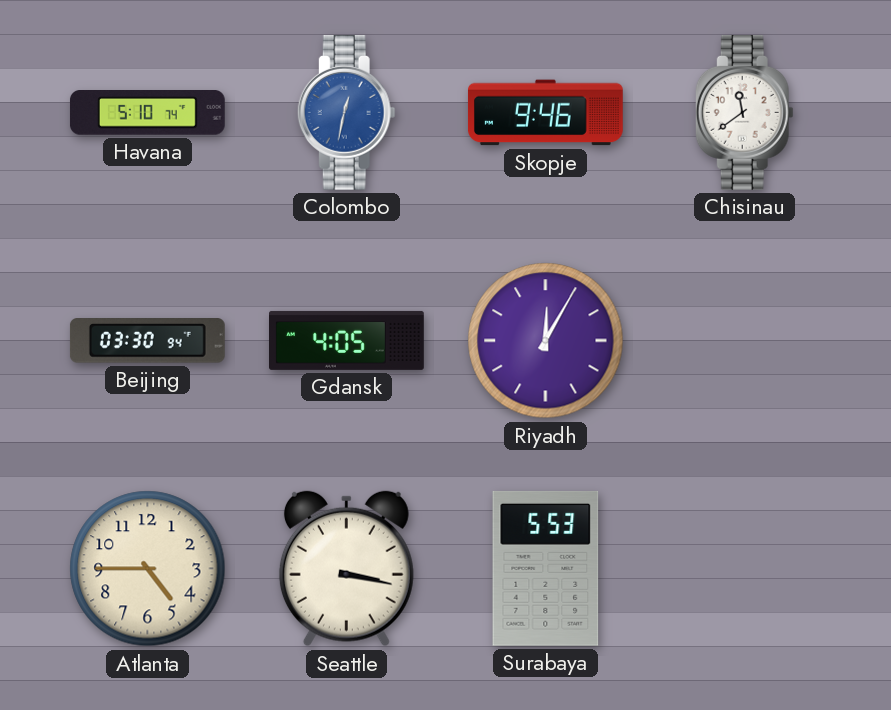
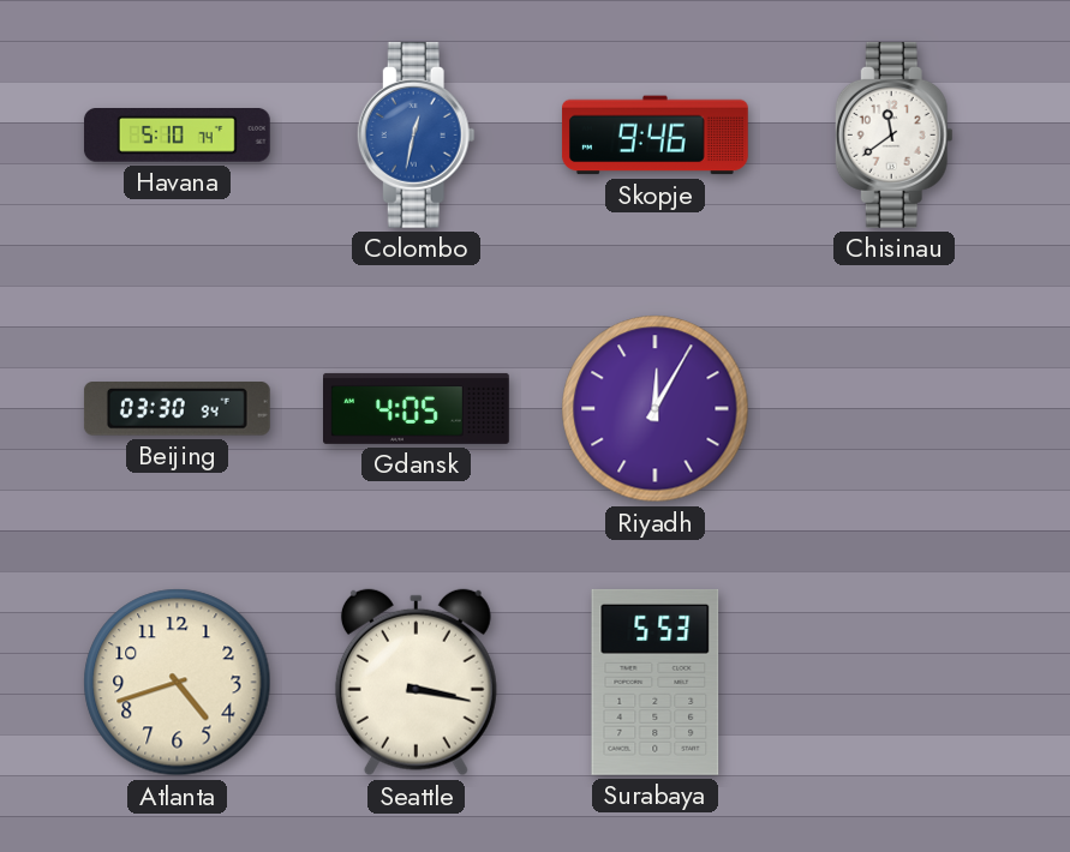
Atlanta: 4:45 -> 4:42 (178, 683)
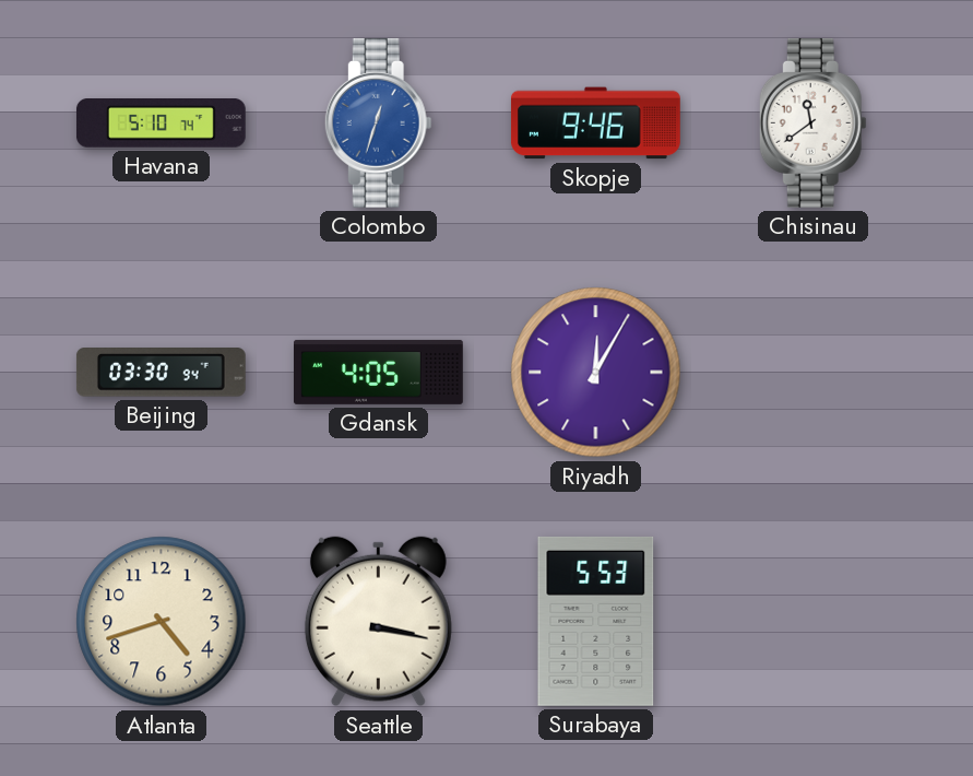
Colombo: 12:32 -> 12:33 (378, 122)
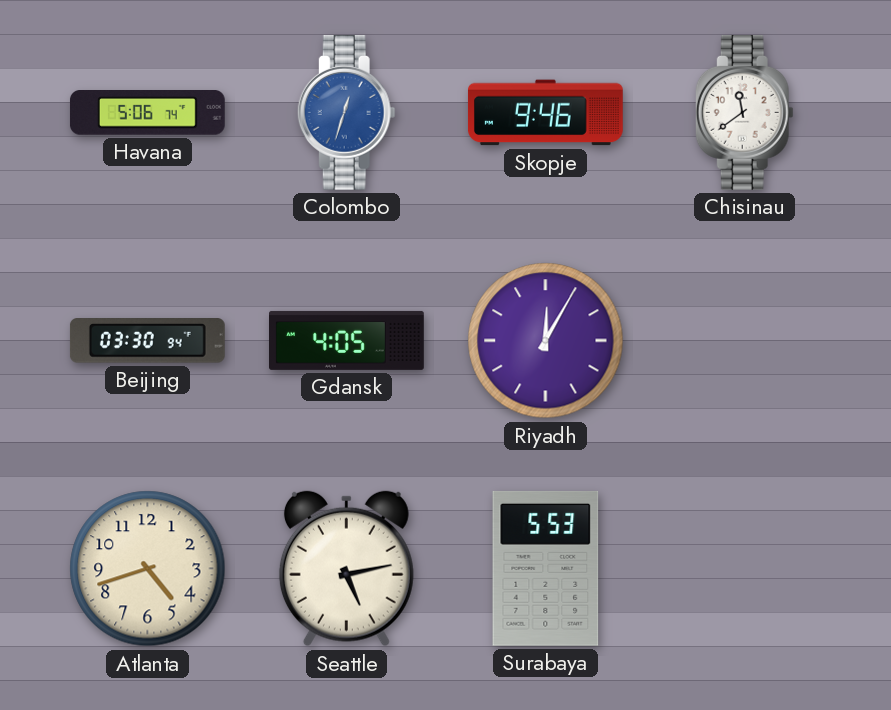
Havana: 5:10 -> 5:06 (147, 113)
Seattle: 3:17 -> 5:13 (346, 569)
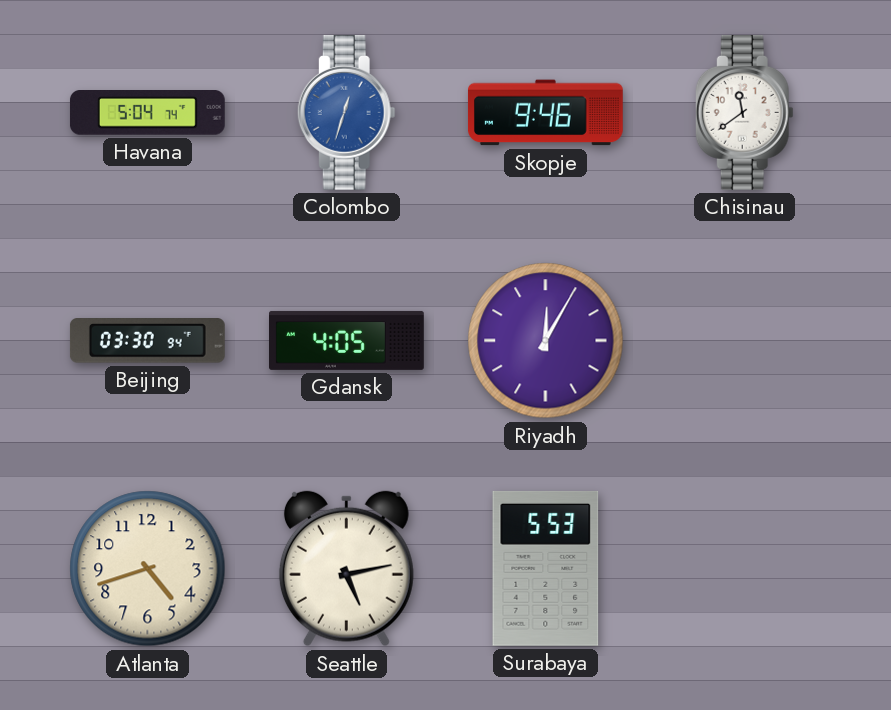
Havana: 5:06 -> 5:04 (147, 113)
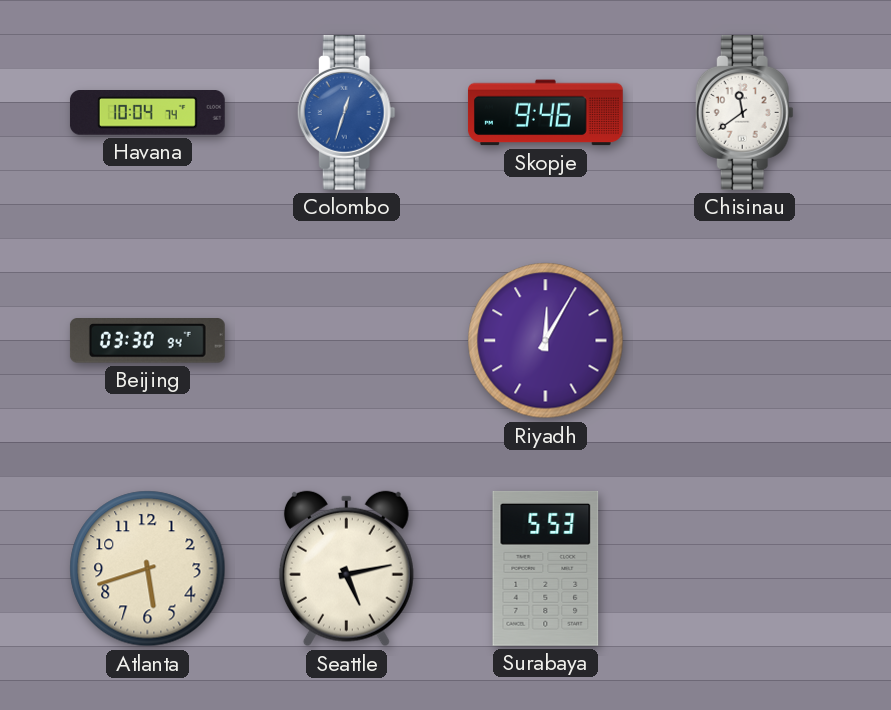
Havana: 5:04 -> 10:04 (147, 113)
Gdansk: 4:05 -> none (347, 340)
Atlanta: 4:42 -> 5:42 (148, 569)
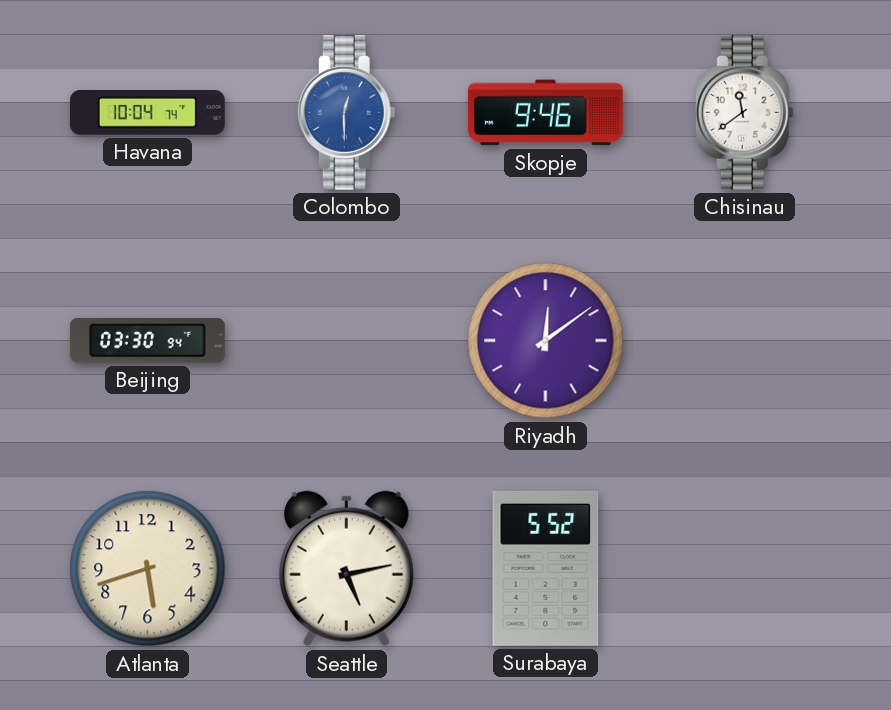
Colombo: 12:33 -> 12:30 (346, 112)
Riyadh: 12:05 -> 12:09 (546, 341)
Surabaya: 5:53 -> 5:52 (546, 568)
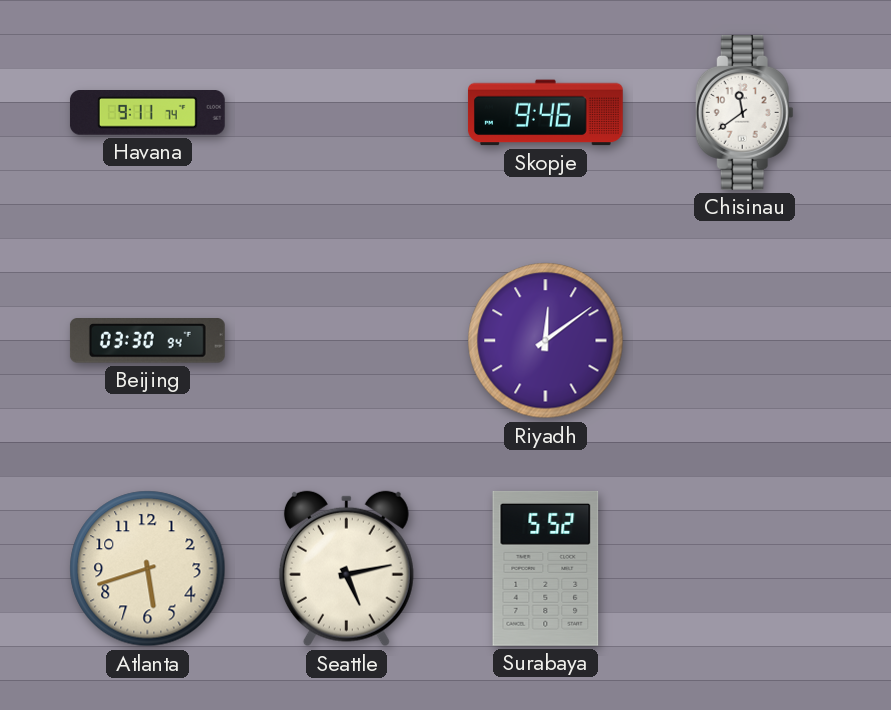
Havana: 10:04 -> 9:11 (147, 113)
Colombo: 12:30 -> none (346, 112)
